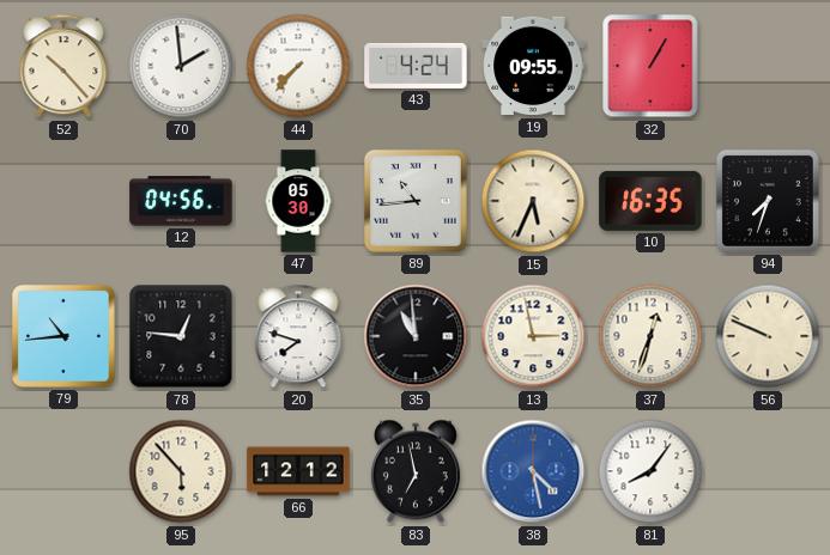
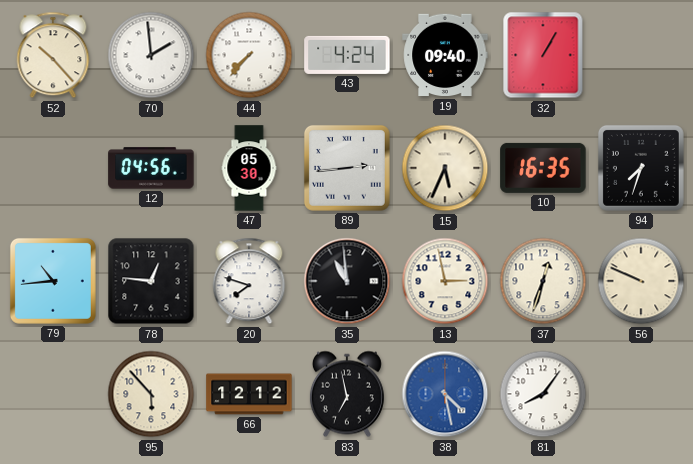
19: 09:55 -> 09:40 (445, 55)
89: 10:44 -> 2:44 (347, 168)
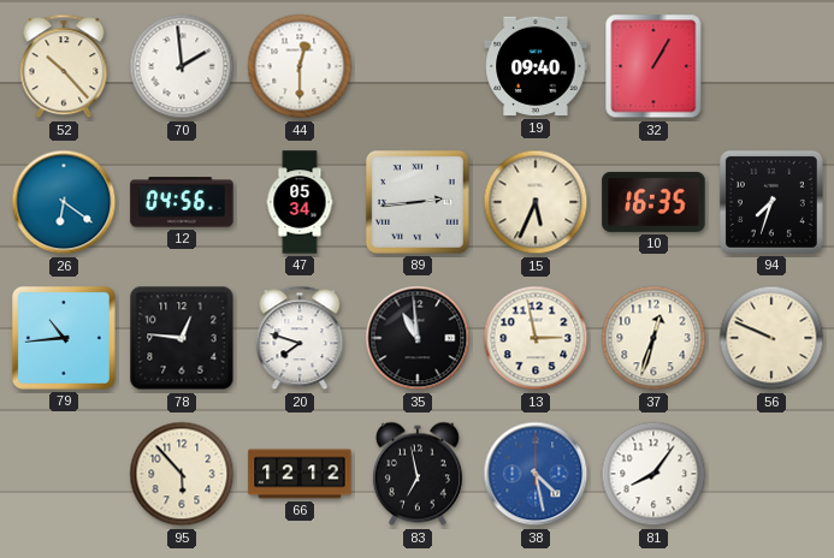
44: 7:37 -> 12:30 (300, 66)
43: 4:24 -> none (347, 55)
26: none -> 6:21 (64, 202)
47: 05:30 -> 05:34 (300, 202)
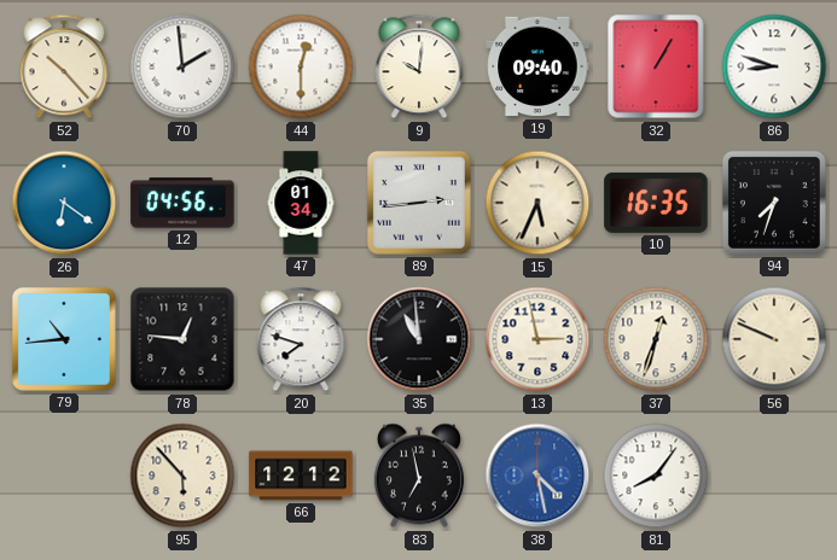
9: none -> 10:01 (419, 66)
86: none -> 8:48 (774, 66)
47: 05:34 -> 01:34 (301, 203)
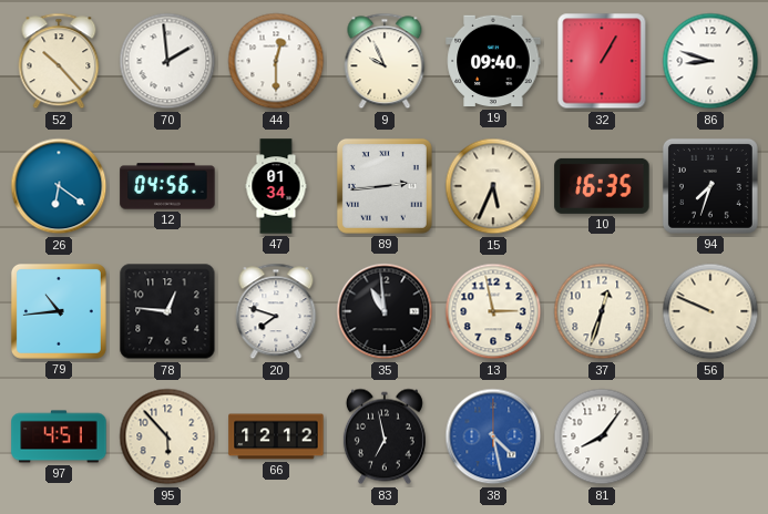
9: 10:01 -> 9:56 (385, 61)
97: none -> 4:51 (59, 436)
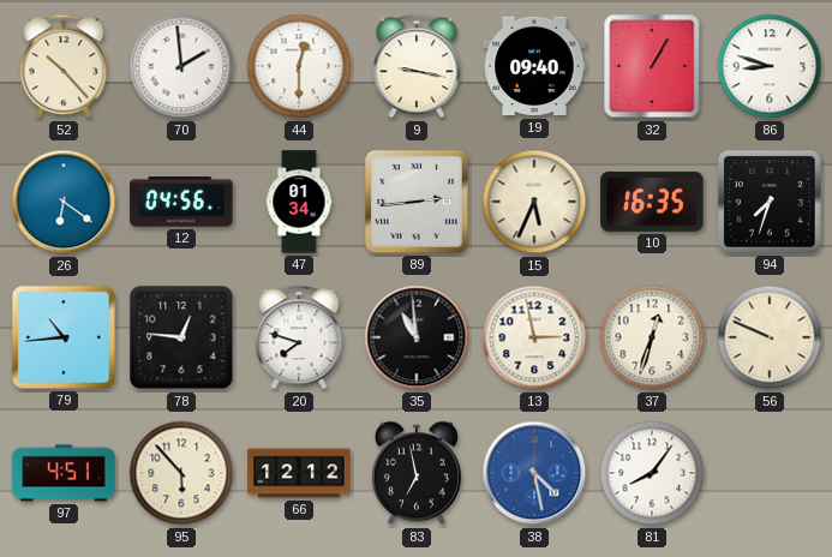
9: 9:56 -> 9:17 (417, 66)
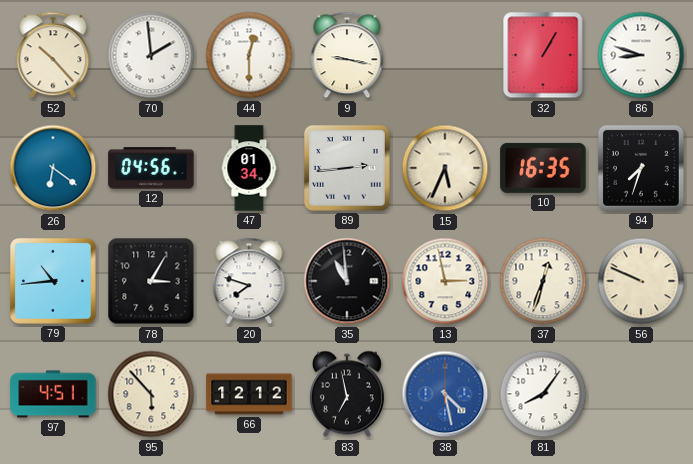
19: 09:40 -> none (534, 66)
78: 12:46 -> 3:05 (151, 281)
